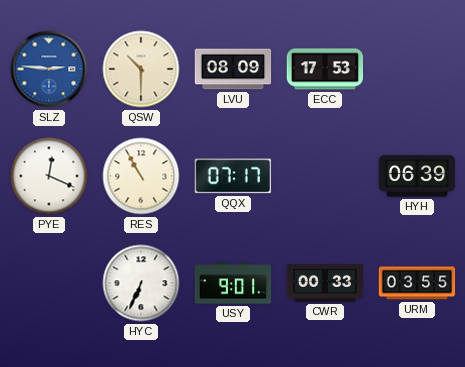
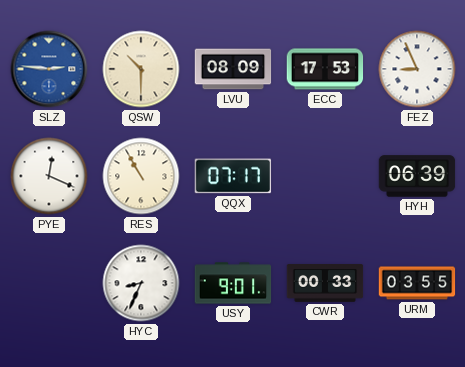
FEZ: none -> 8:56 (417, 69)
HYC: 6:34 -> 8:34 (141, 283)
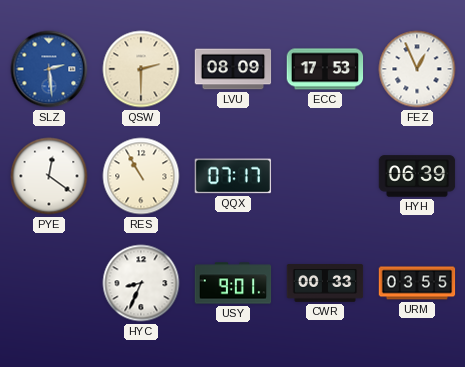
SLZ: 2:46 -> 2:29 (49, 69)
QSW: 10:30 -> 2:30 (141, 69)
FEZ: 8:56 -> 12:56 (417, 69)
PYE: 12:19 -> 12:21 (49, 176)
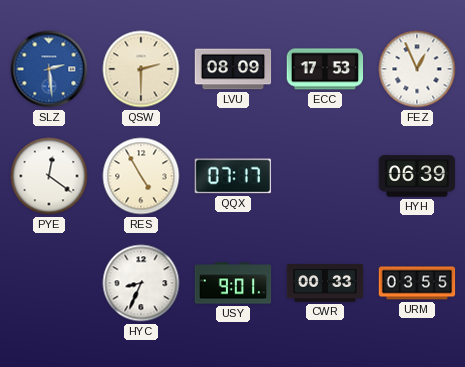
RES: 10:55 -> 4:55 (141, 176)
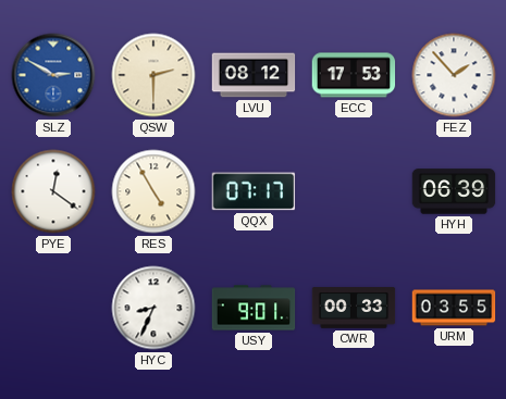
SLZ: 2:29 -> 2:50 (53, 75)
LVU: 08:09 -> 08:12 (254, 75)
FEZ: 12:56 -> 1:53 (454, 75)
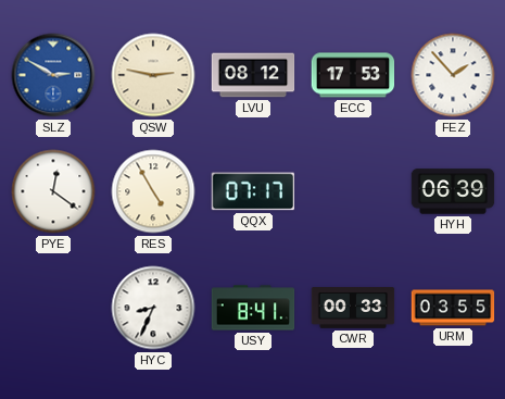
QSW: 2:30 -> 2:47 (153, 75)
USY: 9:01 -> 8:41 (253, 308)
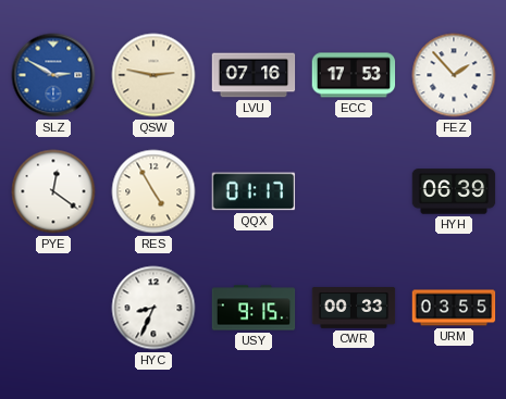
LVU: 08:12 -> 07:16 (254, 75)
QQX: 07:17 -> 01:17 (254, 191)
USY: 8:41 -> 9:15 (254, 308)
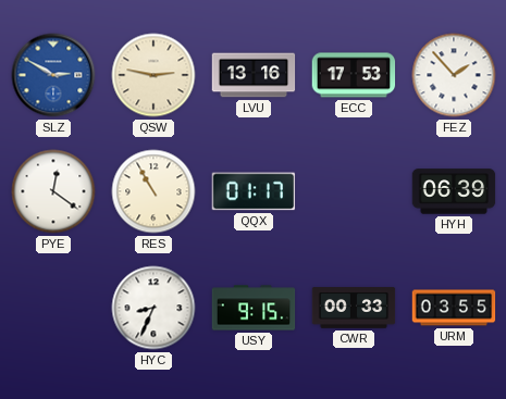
LVU: 07:16 -> 13:16 (254, 75)
RES: 4:55 -> 10:55 (153, 191)
